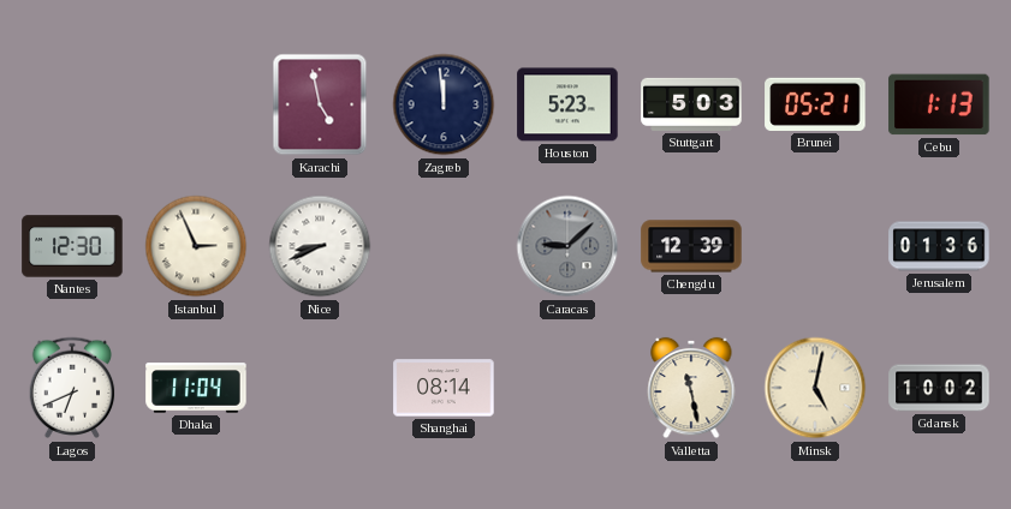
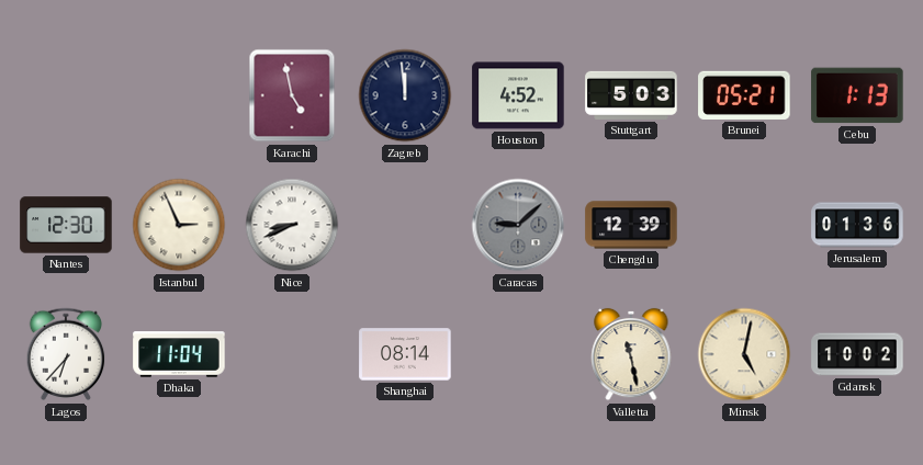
Houston: 5:23 -> 4:52 (518, 95)
Lagos: 6:41 -> 6:37 (66, 354)
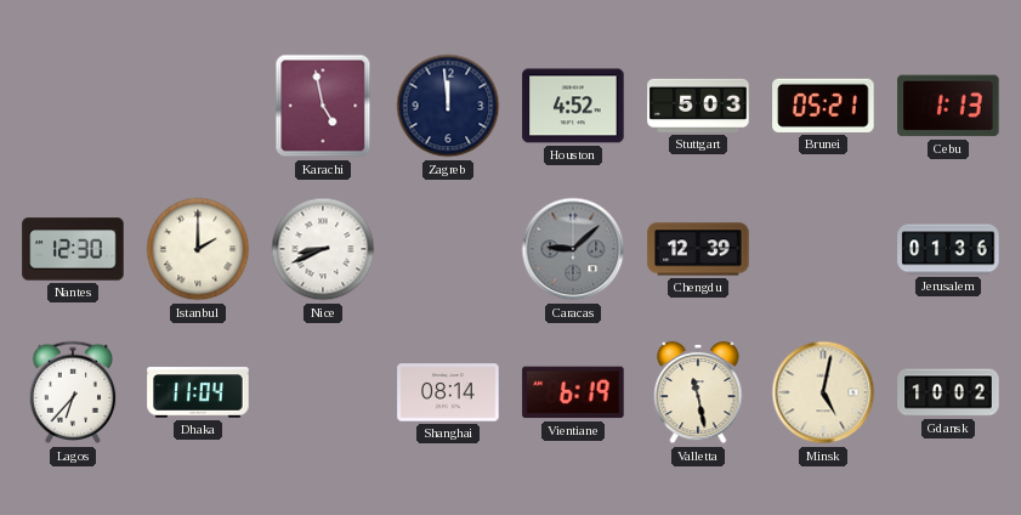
Istanbul: 2:56 -> 2:00 (198, 249)
Vientiane: none -> 6:19 (573, 392)
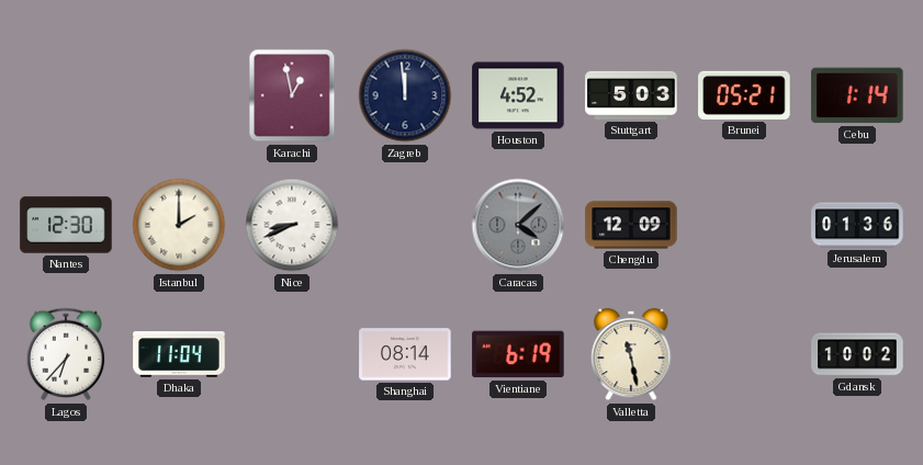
Karachi: 4:58 -> 12:58 (292, 95)
Cebu: 1:13 -> 1:14 (857, 95)
Caracas: 9:08 -> 4:08 (518, 225)
Chengdu: 12:39 -> 12:09 (631, 225)
Minsk: 5:02 -> none (823, 392)
